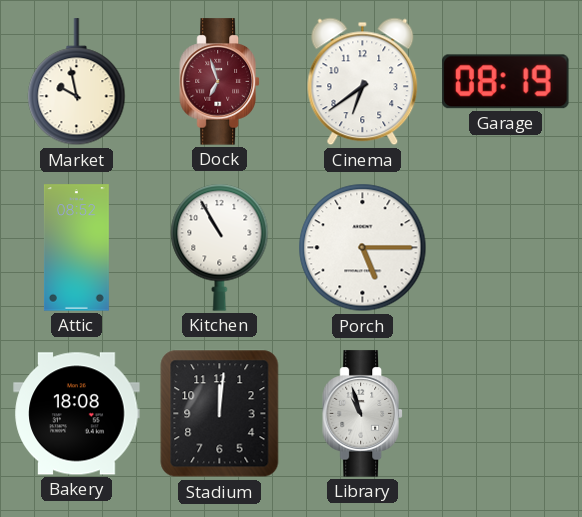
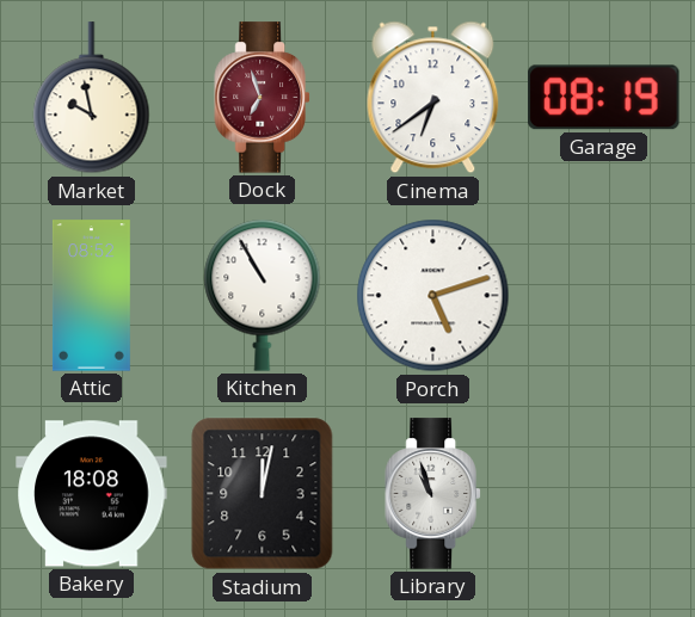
Porch: 5:15 -> 5:12 (433, 296)
Stadium: 12:01 -> 12:02 (263, 494)
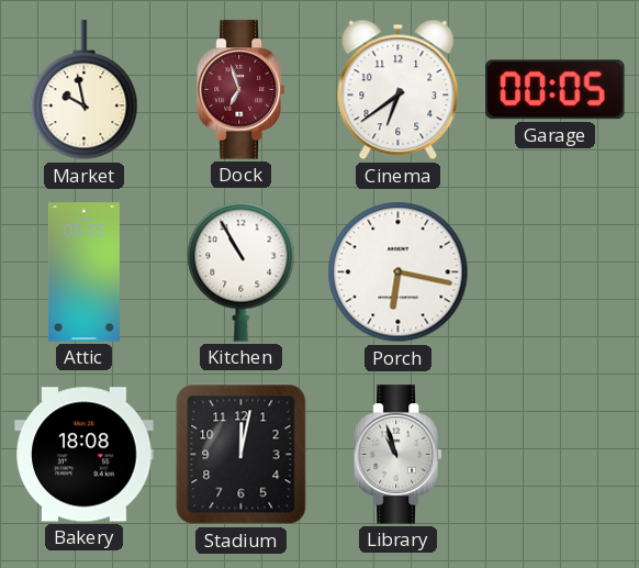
Garage: 08:19 -> 00:05 (556, 90)
Attic: 08:52 -> 08:55 (83, 272)
Porch: 5:12 -> 6:17 (399, 272)
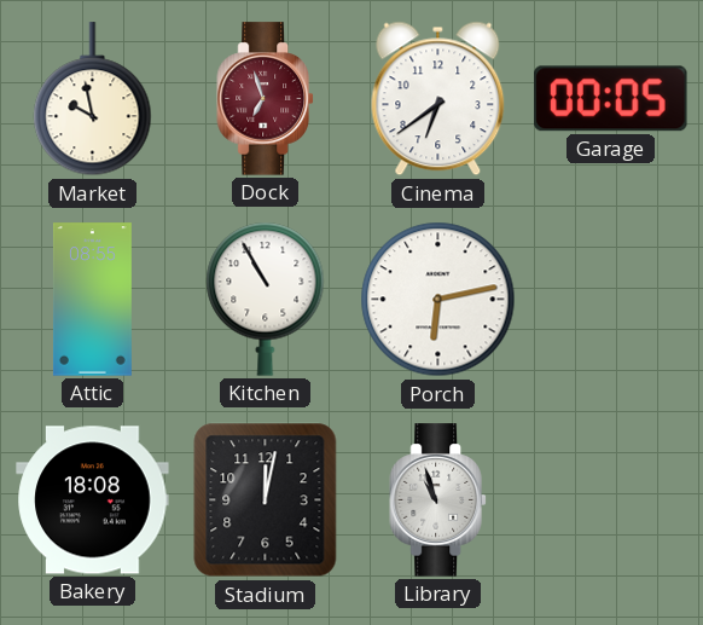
Porch: 6:17 -> 6:13 (438, 300)
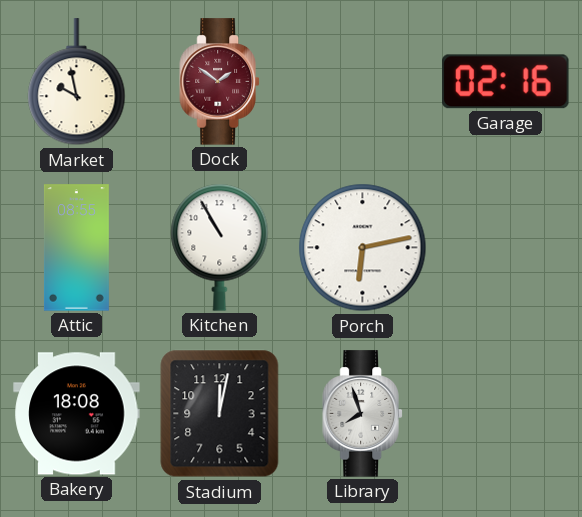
Dock: 6:57 -> 1:51 (220, 82)
Cinema: 6:39 -> none (438, 99)
Garage: 00:05 -> 02:16 (506, 82)
Library: 10:57 -> 7:57 (363, 414)
